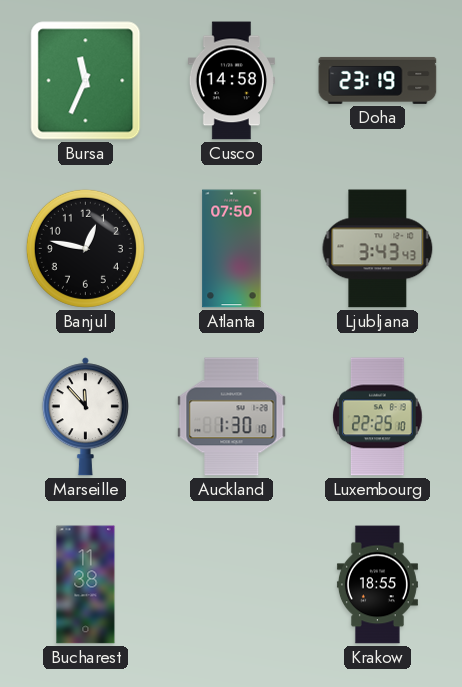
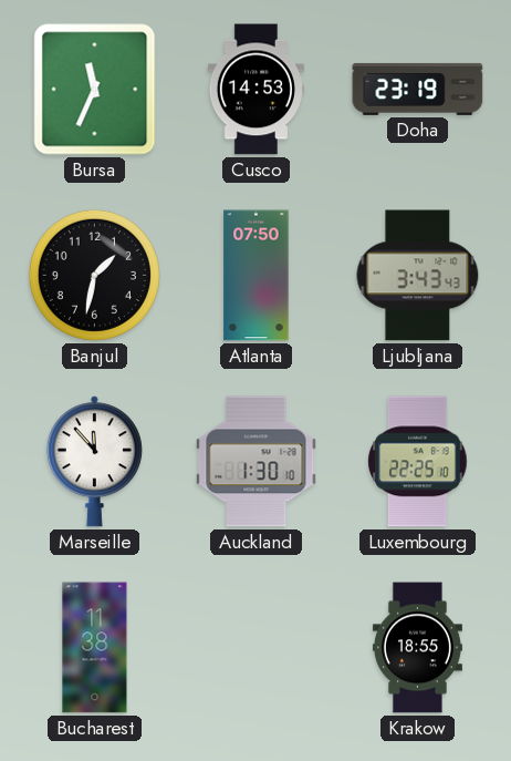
Cusco: 14:58 -> 14:53 (255, 90)
Banjul: 12:47 -> 1:32 (94, 275)
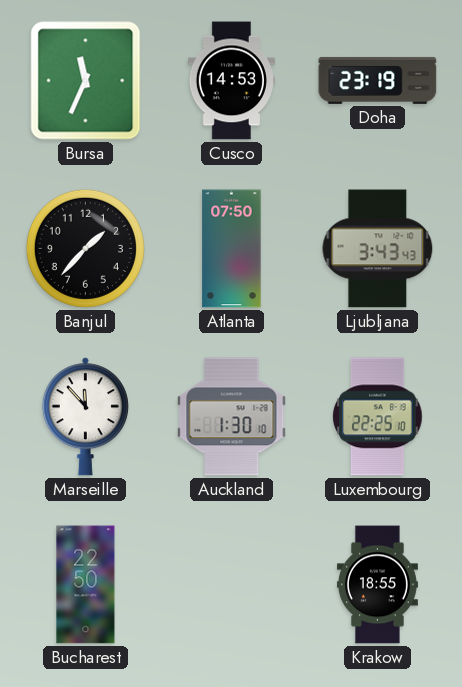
Banjul: 1:32 -> 1:37 (85, 248)
Bucharest: 11:38 -> 22:50 (86, 585)
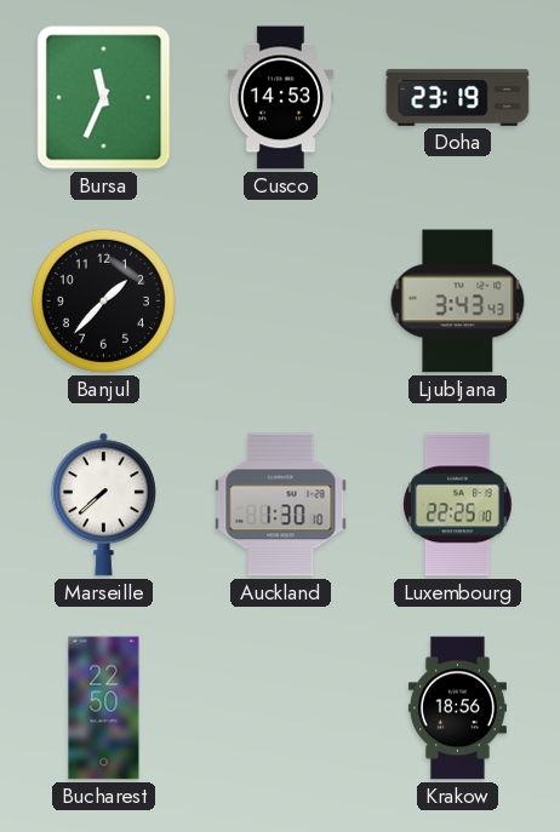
Atlanta: 07:50 -> none (232, 249)
Marseille: 11:53 -> 7:38 (103, 505)
Krakow: 18:55 -> 18:56 (457, 708)
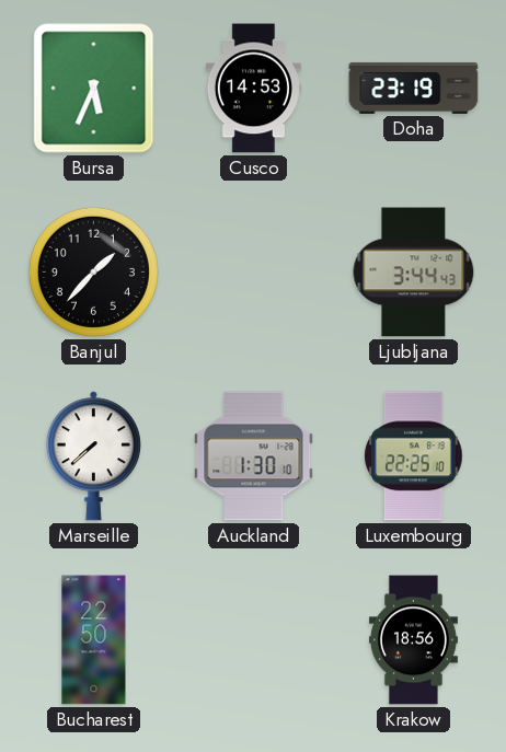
Bursa: 11:34 -> 5:34 (94, 89)
Ljubljana: 3:43 -> 3:44 (414, 273)
